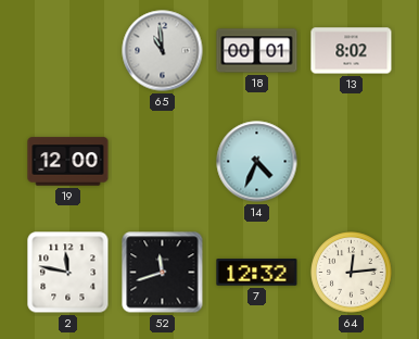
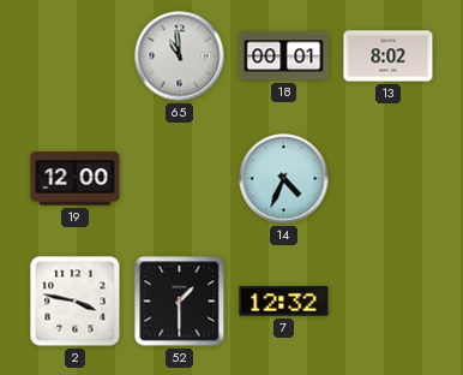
2: 11:47 -> 3:47 (76, 302)
52: 11:42 -> 1:30 (180, 302)
64: 12:14 -> none (352, 273)
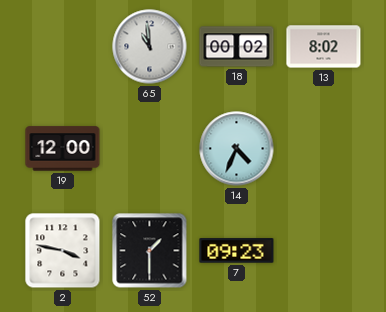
18: 00:01 -> 00:02 (237, 47)
7: 12:32 -> 09:23 (237, 251)
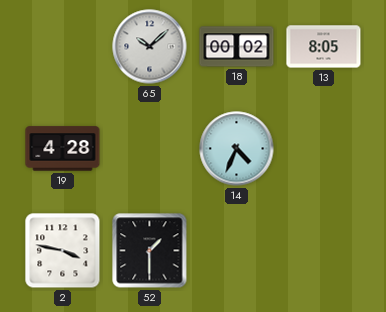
65: 10:59 -> 10:08 (150, 47)
13: 8:02 -> 8:05 (324, 47)
19: 12:00 -> 4:28 (63, 149)
7: 09:23 -> none (237, 251)
